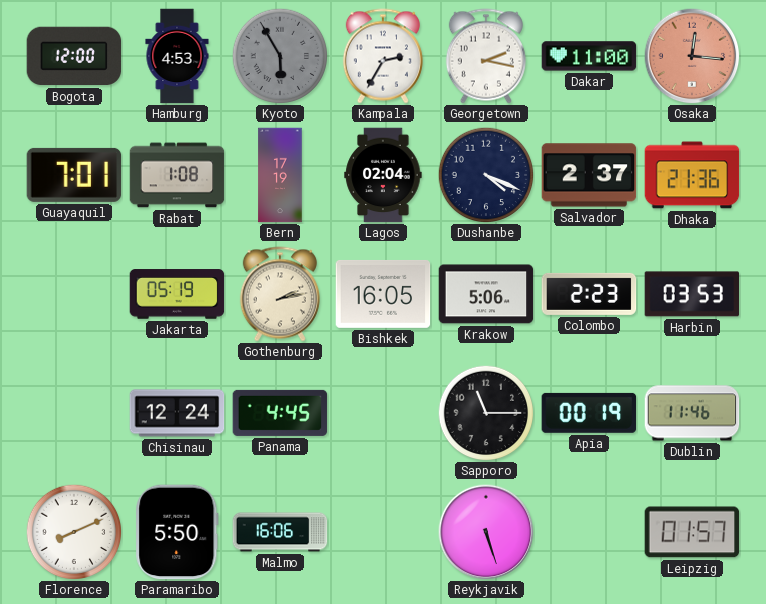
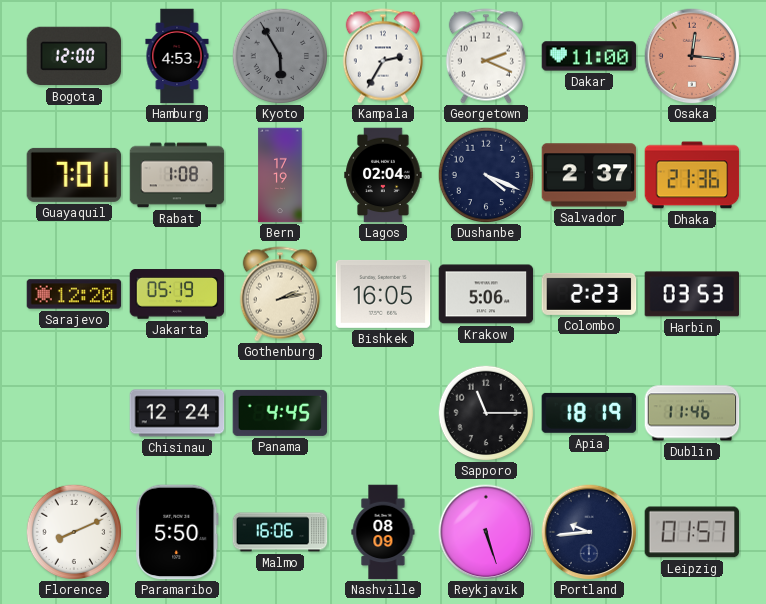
Georgetown: 2:17 -> 2:19 (486, 56)
Sarajevo: none -> 12:20 (74, 294)
Apia: 00:19 -> 18:19 (589, 413)
Nashville: none -> 08:09 (383, 532)
Portland: none -> 9:44 (589, 532)
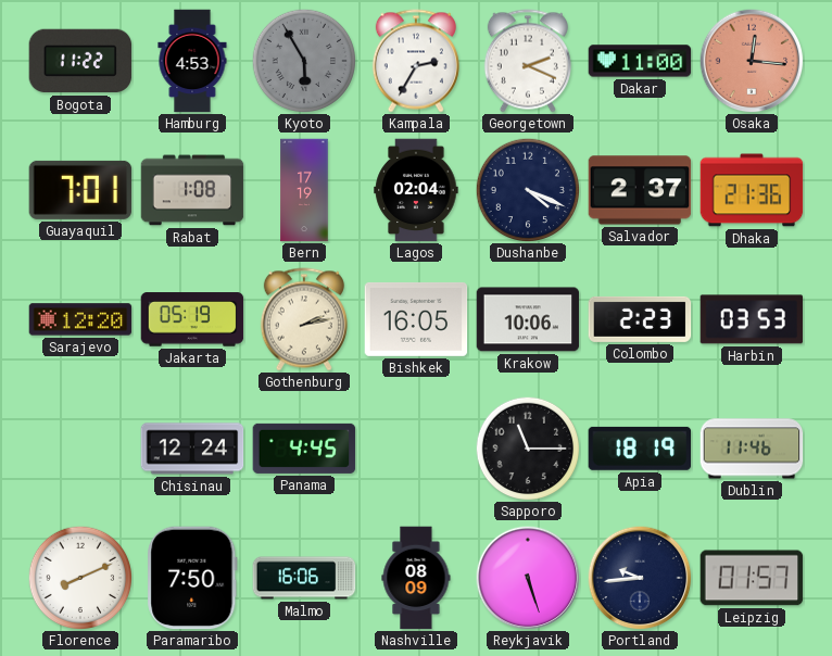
Bogota: 12:00 -> 11:22 (80, 61)
Krakow: 5:06 -> 10:06 (528, 319)
Paramaribo: 5:50 -> 7:50 (192, 578)
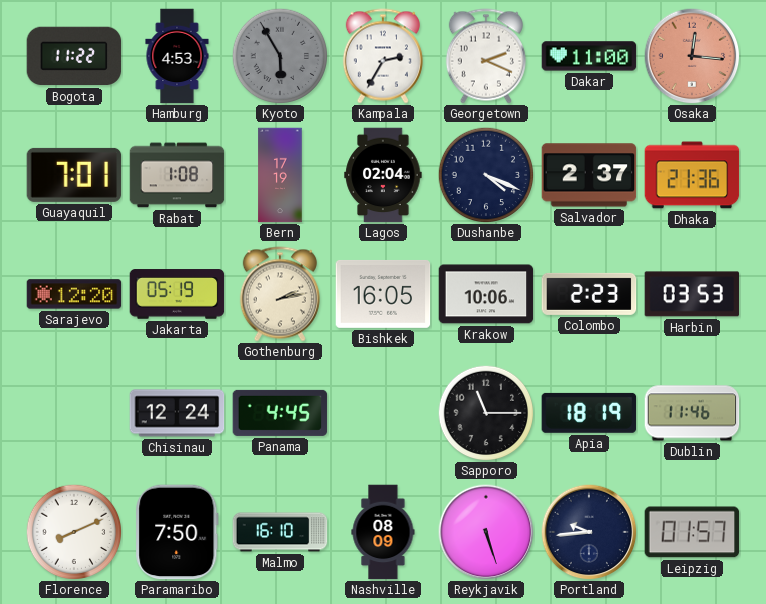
Malmo: 16:06 -> 16:10 (280, 532)
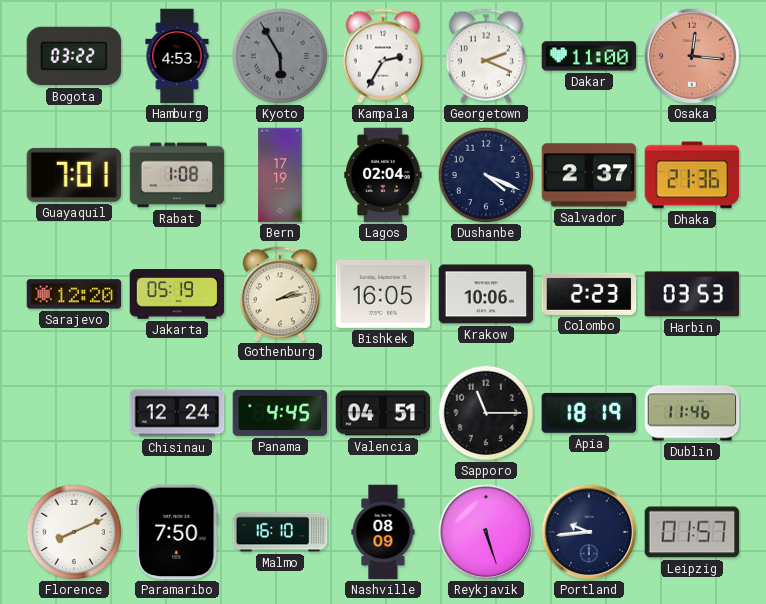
Bogota: 11:22 -> 03:22 (74, 56)
Valencia: none -> 04:51 (383, 413)
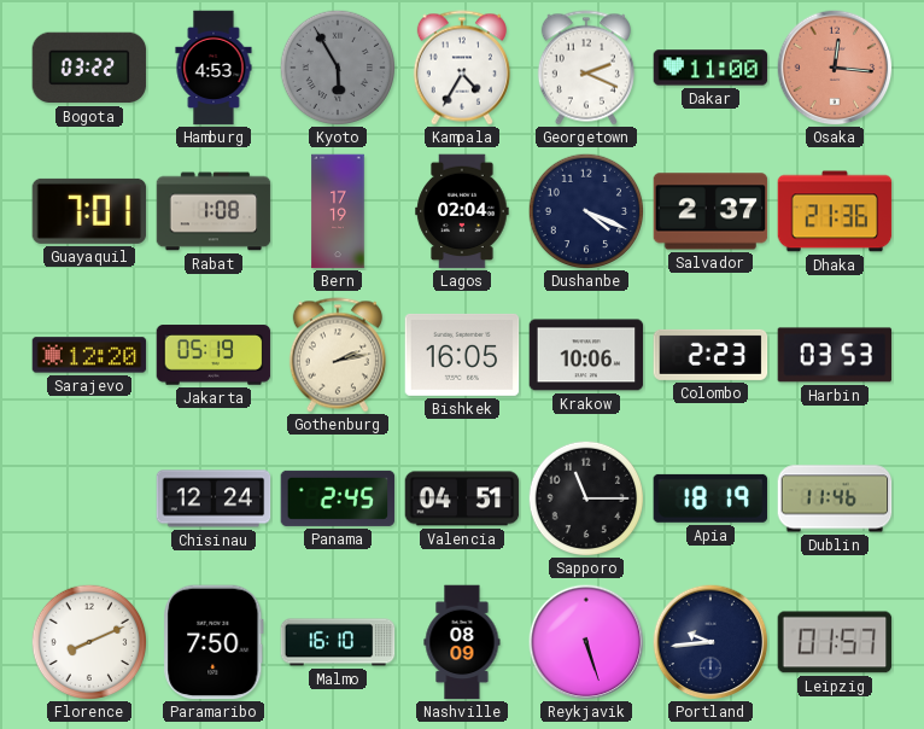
Kampala: 2:35 -> 4:35 (462, 68)
Panama: 4:45 -> 2:45 (338, 498)
